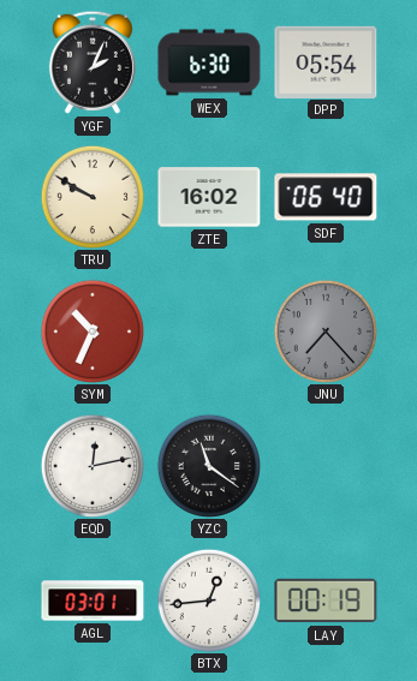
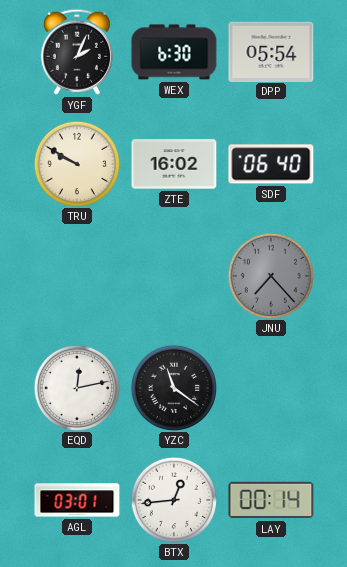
SYM: 10:34 -> none (91, 330)
LAY: 00:19 -> 00:14 (271, 500)
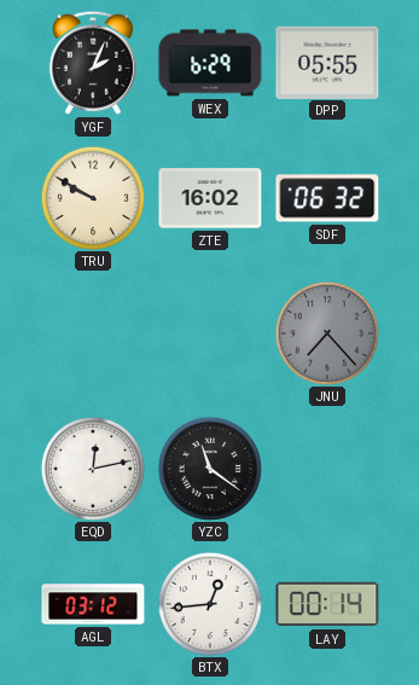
WEX: 6:30 -> 6:29 (210, 63)
DPP: 05:54 -> 05:55 (327, 62)
SDF: 06:40 -> 06:32 (327, 198)
AGL: 03:01 -> 03:12 (93, 604)
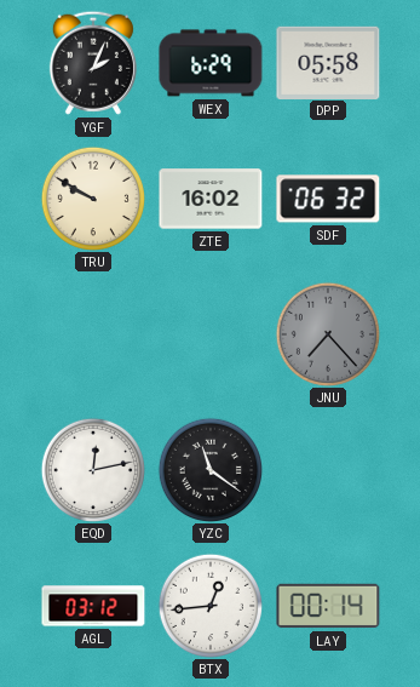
DPP: 05:55 -> 05:58 (328, 62)
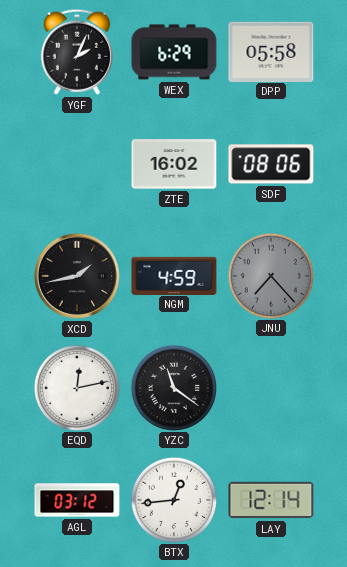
TRU: 9:50 -> none (92, 197)
SDF: 06:32 -> 08:06 (271, 164)
XCD: none -> 1:43 (77, 276)
NGM: none -> 4:59 (174, 275)
LAY: 00:14 -> 12:14 (271, 500)
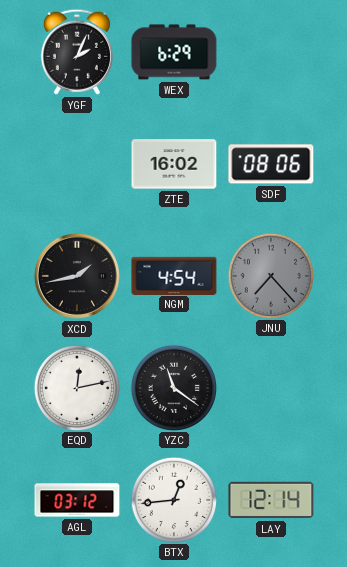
DPP: 05:58 -> none (271, 51)
NGM: 4:59 -> 4:54 (174, 275)
